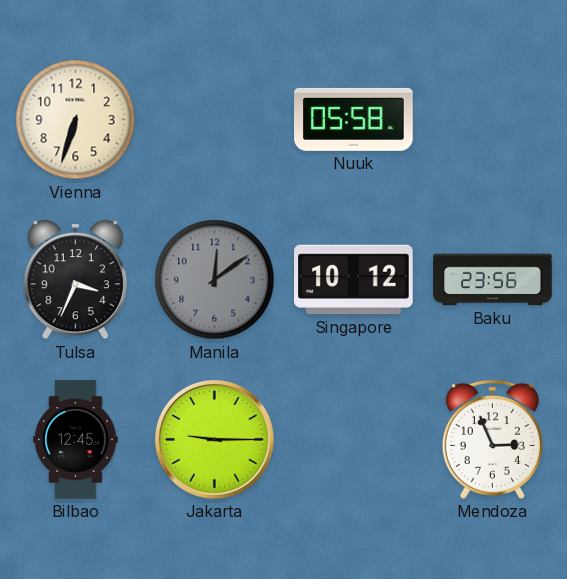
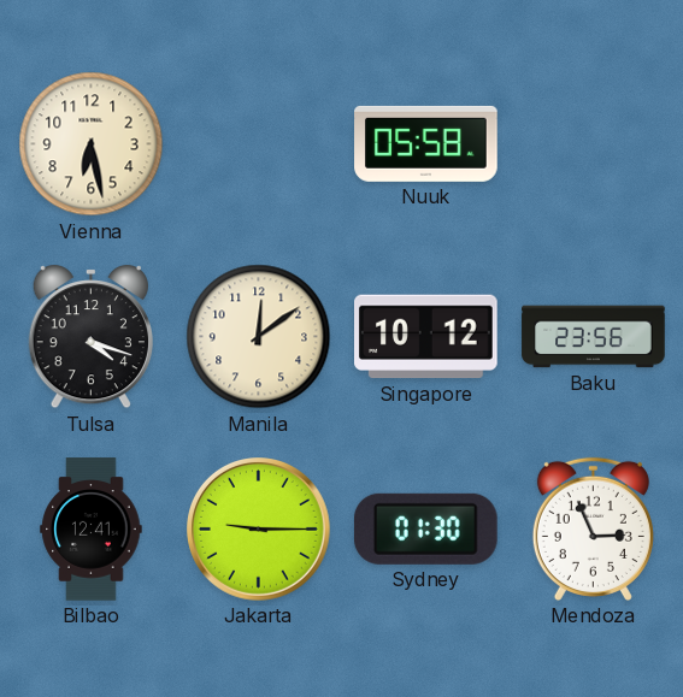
Vienna: 6:33 -> 6:28 (92, 144)
Tulsa: 3:34 -> 4:18 (90, 338)
Manila dial: grey -> cream (259, 337)
Bilbao: 12:45 -> 12:41 (92, 530)
Sydney: none -> 01:30 (425, 528)
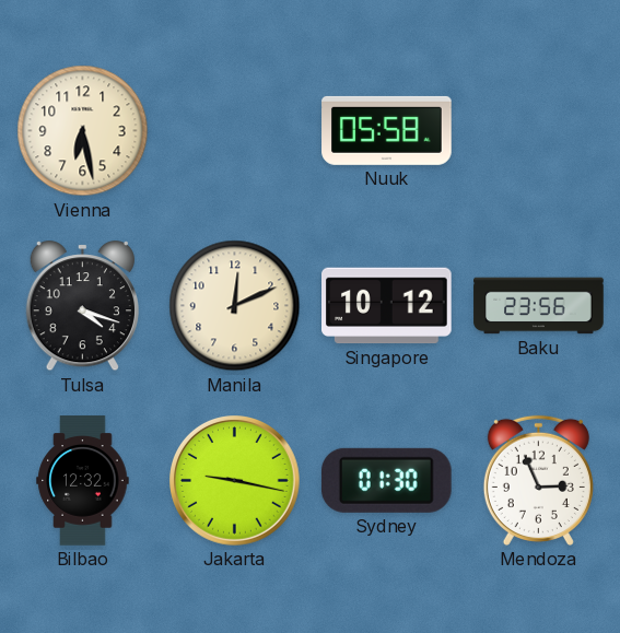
Manila: 12:09 -> 12:11 (235, 306)
Bilbao: 12:41 -> 12:32 (83, 481)
Jakarta: 9:15 -> 9:17 (235, 481)
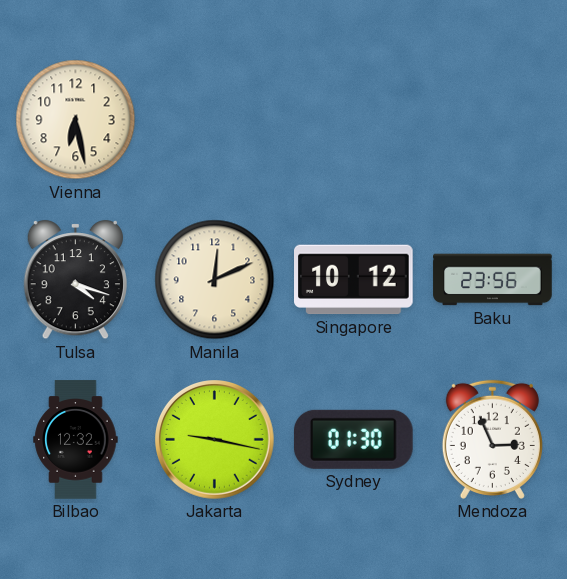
Nuuk: 05:58 -> none (387, 130)
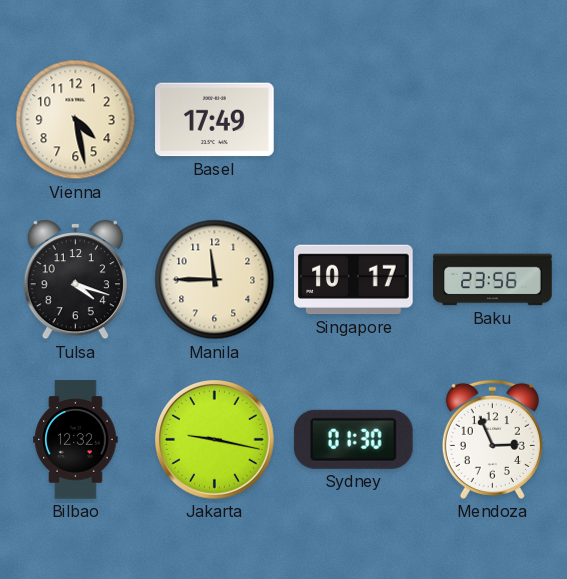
Vienna: 6:28 -> 4:28 (76, 120)
Basel: none -> 17:49 (215, 120)
Manila: 12:11 -> 11:45 (215, 280)
Singapore: 10:12 -> 10:17 (354, 280)
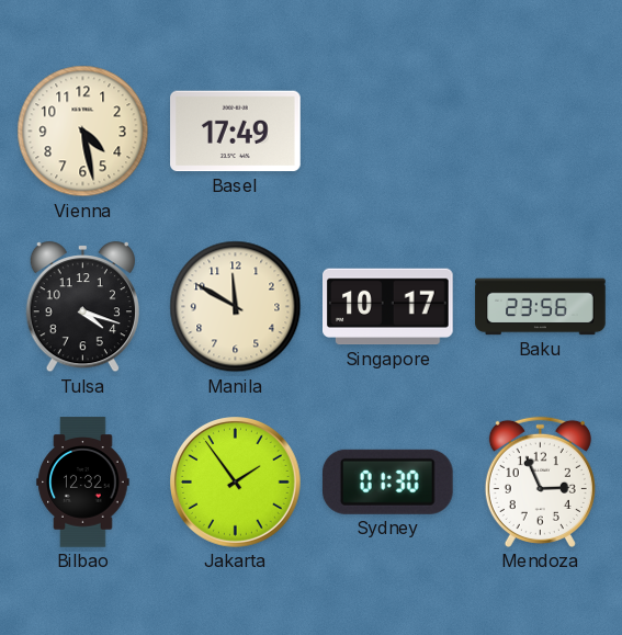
Manila: 11:45 -> 11:50 (236, 307)
Jakarta: 9:17 -> 1:54 (236, 483)
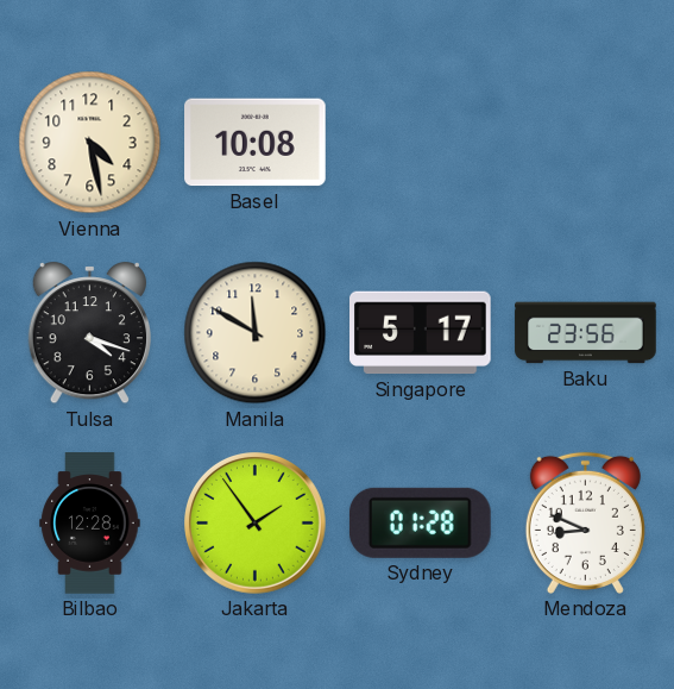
Basel: 17:49 -> 10:08 (256, 143)
Singapore: 10:17 -> 5:17 (421, 333)
Bilbao: 12:32 -> 12:28 (90, 524)
Sydney: 01:30 -> 01:28 (420, 522)
Mendoza: 2:56 -> 8:49 (585, 522)
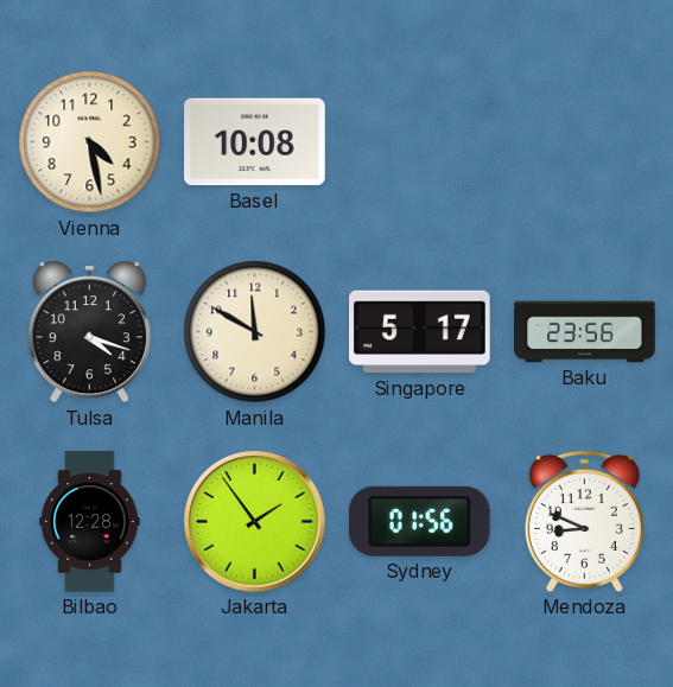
Sydney: 01:28 -> 01:56 (419, 521)
